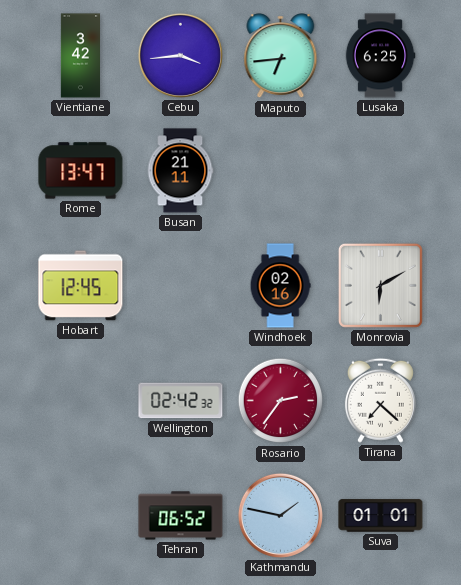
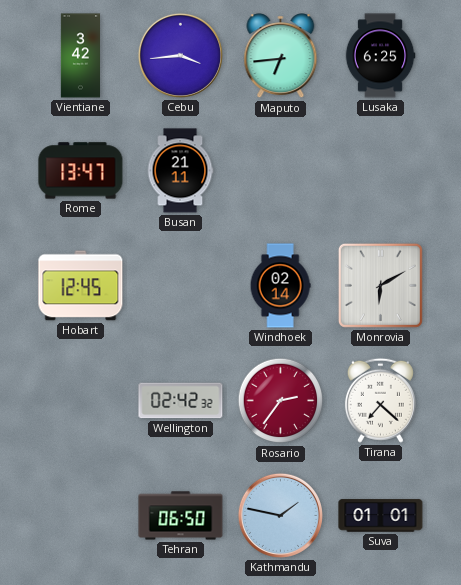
Windhoek: 02:16 -> 02:14 (280, 286)
Tehran: 06:52 -> 06:50 (181, 516)
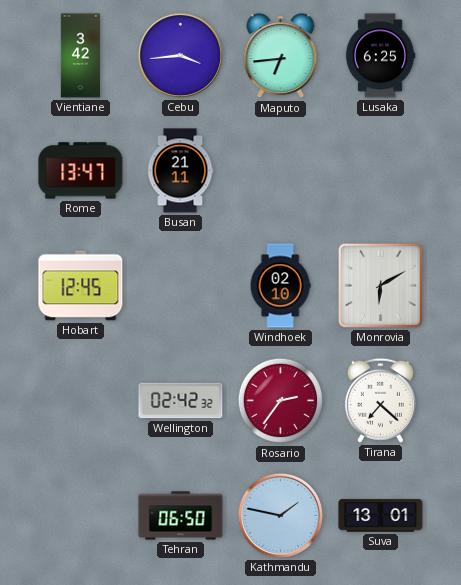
Windhoek: 02:14 -> 02:10 (280, 286)
Suva: 01:01 -> 13:01 (381, 516)
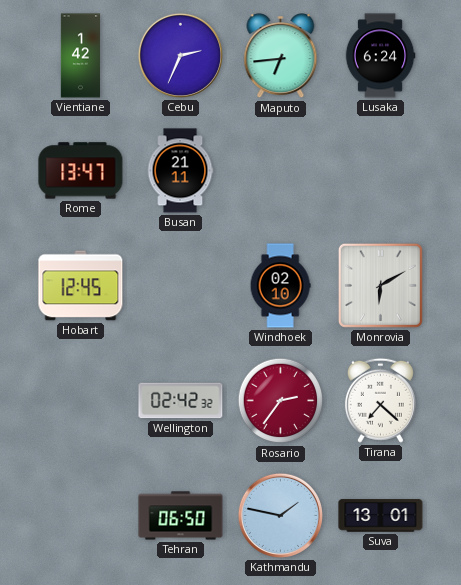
Vientiane: 3:42 -> 1:42 (80, 56)
Cebu: 3:44 -> 2:34 (180, 55)
Lusaka: 6:25 -> 6:24 (380, 56)
